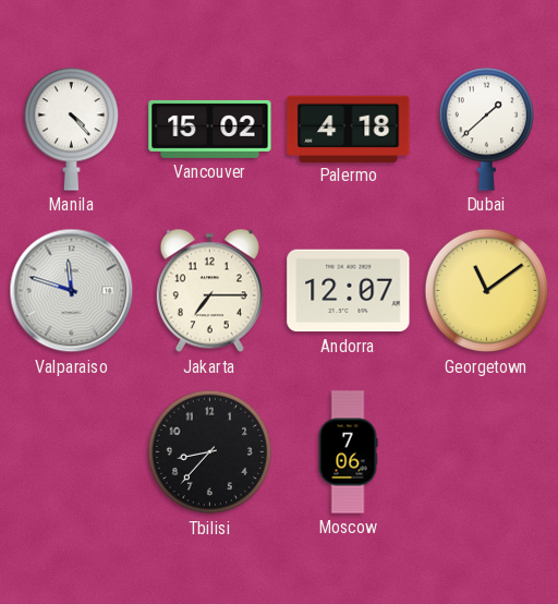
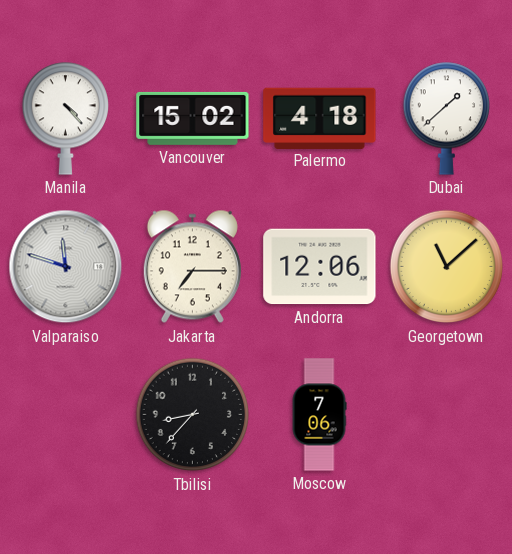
Andorra: 12:07 -> 12:06 (320, 267)
Georgetown: 11:09 -> 11:08 (447, 267)
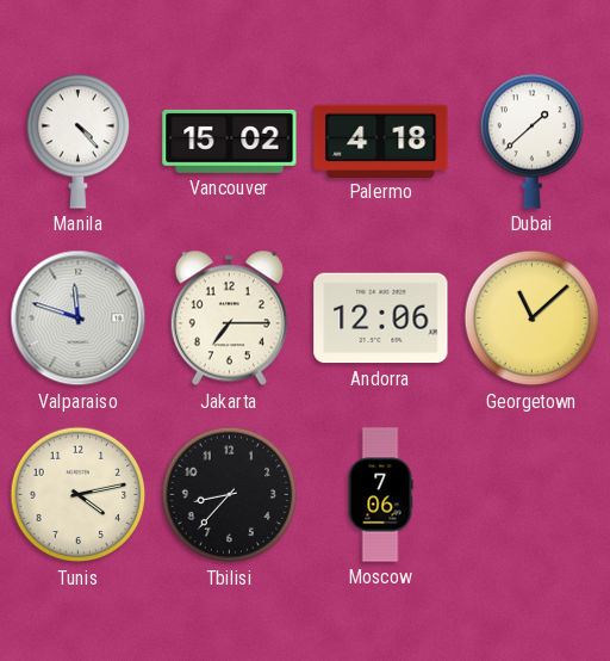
Tunis: none -> 4:13 (79, 495)
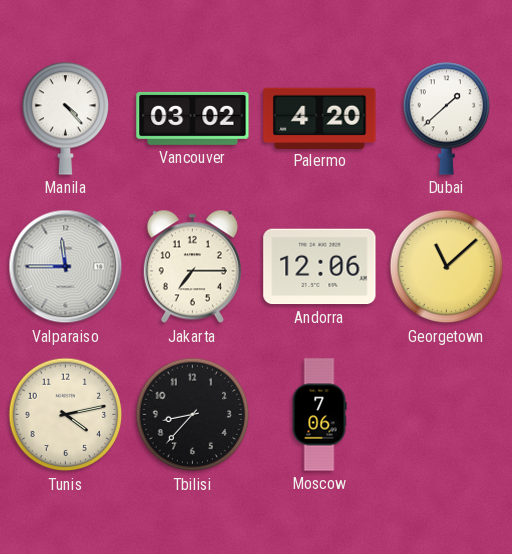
Vancouver: 15:02 -> 03:02 (193, 118)
Palermo: 4:18 -> 4:20 (320, 118)
Valparaiso: 11:48 -> 11:45 (66, 267)
